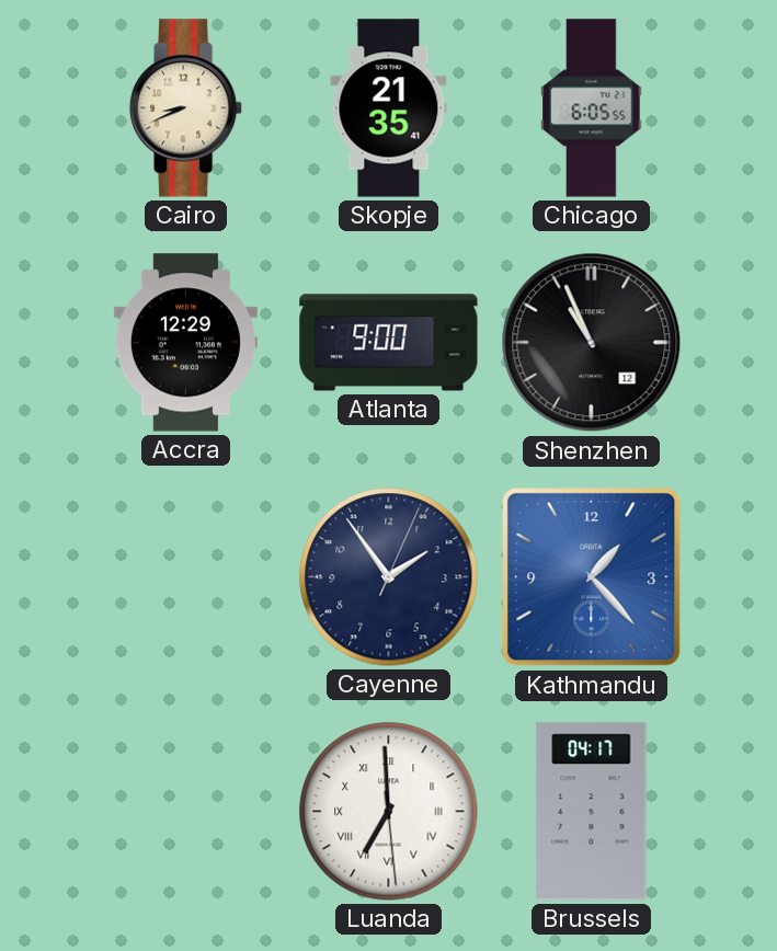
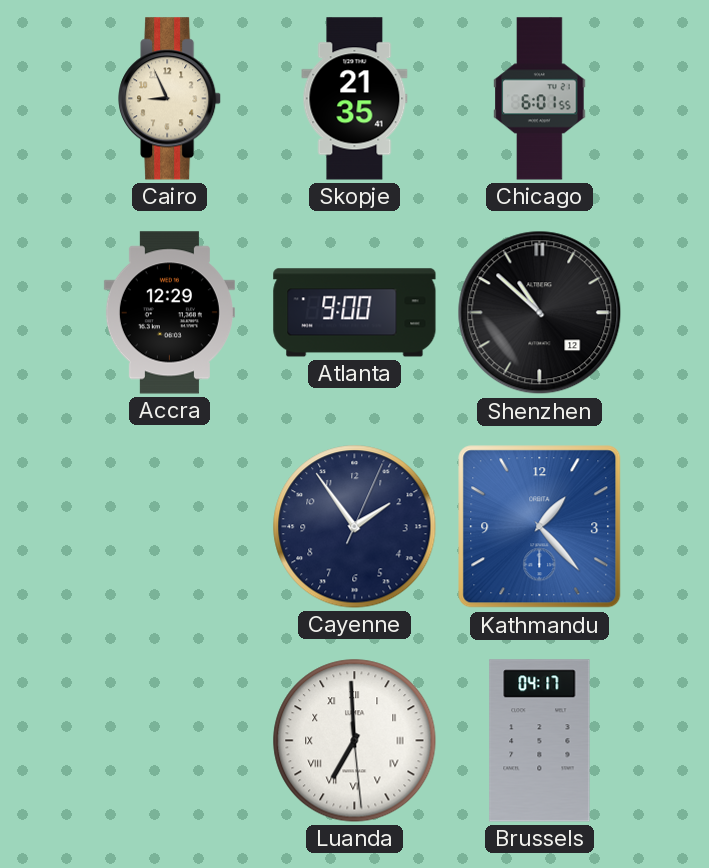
Cairo: 8:41 -> 8:56 (170, 99)
Chicago: 6:05 -> 6:01 (540, 99)
Shenzhen: 10:56 -> 10:52 (540, 313)
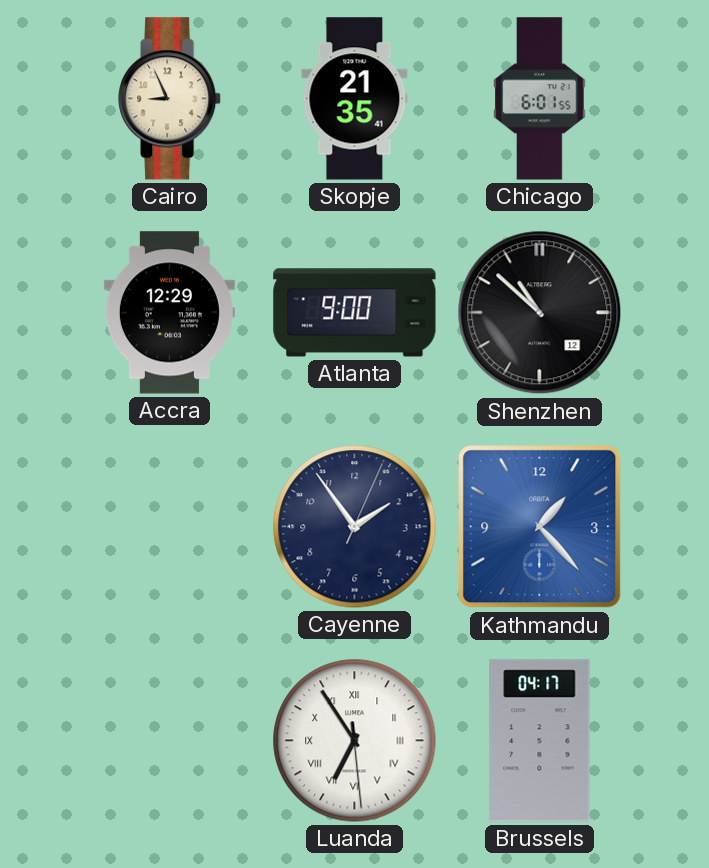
Luanda: 6:59 -> 6:54 (355, 741)
